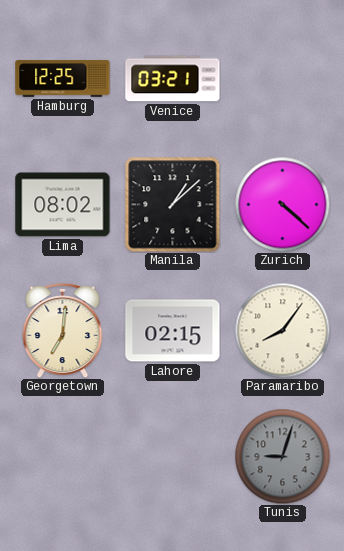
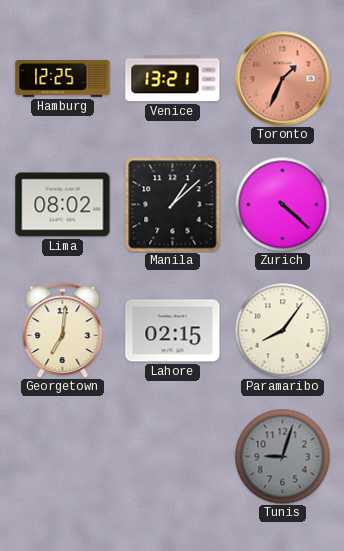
Venice: 03:21 -> 13:21 (173, 79)
Toronto: none -> 1:34 (282, 78)
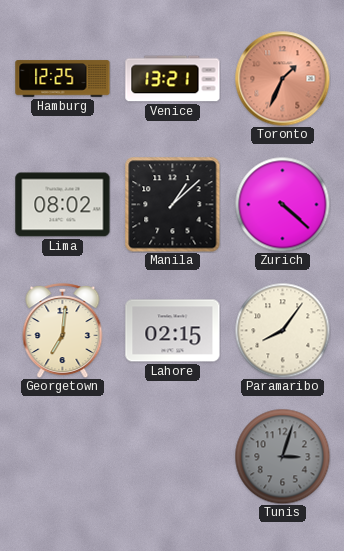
Tunis: 9:03 -> 3:03 (282, 456)
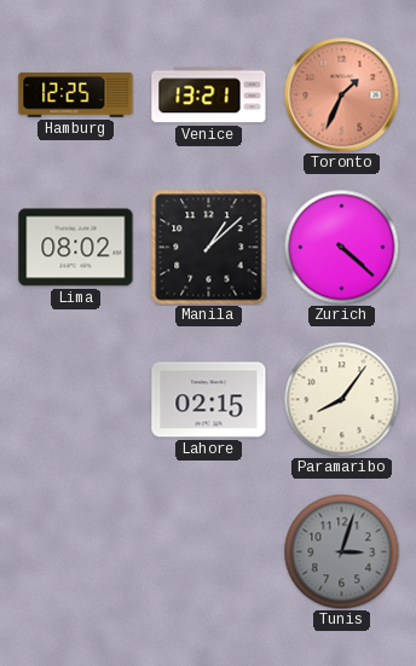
Georgetown: 7:01 -> none (63, 331)
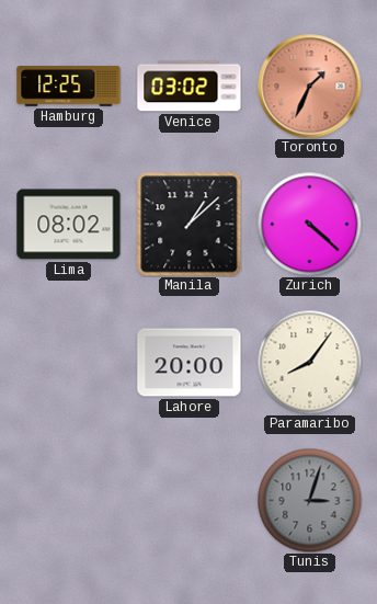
Venice: 13:21 -> 03:02 (190, 87)
Lahore: 02:15 -> 20:00 (190, 363)
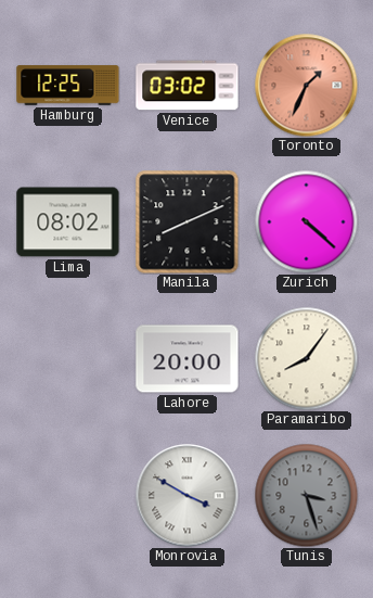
Manila: 1:08 -> 8:11 (186, 221)
Monrovia: none -> 3:50 (186, 495)
Tunis: 3:03 -> 3:27 (306, 495)
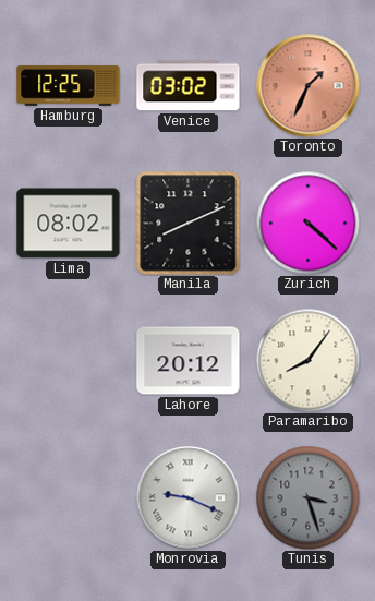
Lahore: 20:00 -> 20:12 (189, 361)
Monrovia: 3:50 -> 9:19 (187, 497)
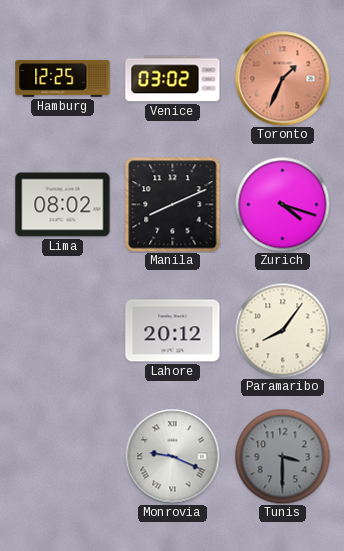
Zurich: 4:22 -> 4:18 (282, 204)
Tunis: 3:27 -> 3:30 (282, 456)
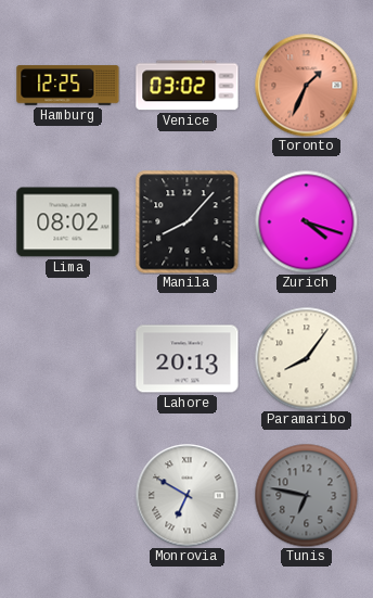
Manila: 8:11 -> 8:07 (186, 221)
Lahore: 20:12 -> 20:13 (188, 359)
Monrovia: 9:19 -> 6:50 (186, 495)
Tunis: 3:30 -> 6:47 (306, 495)
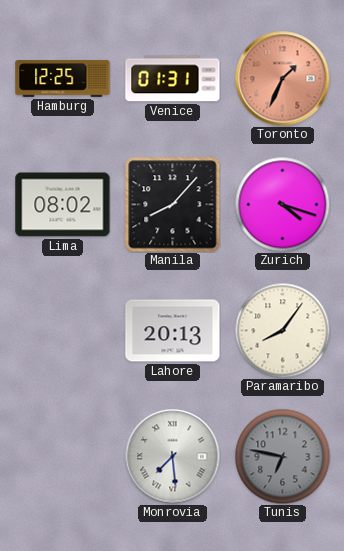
Venice: 03:02 -> 01:31 (173, 79)
Monrovia: 6:50 -> 7:29 (172, 456)
